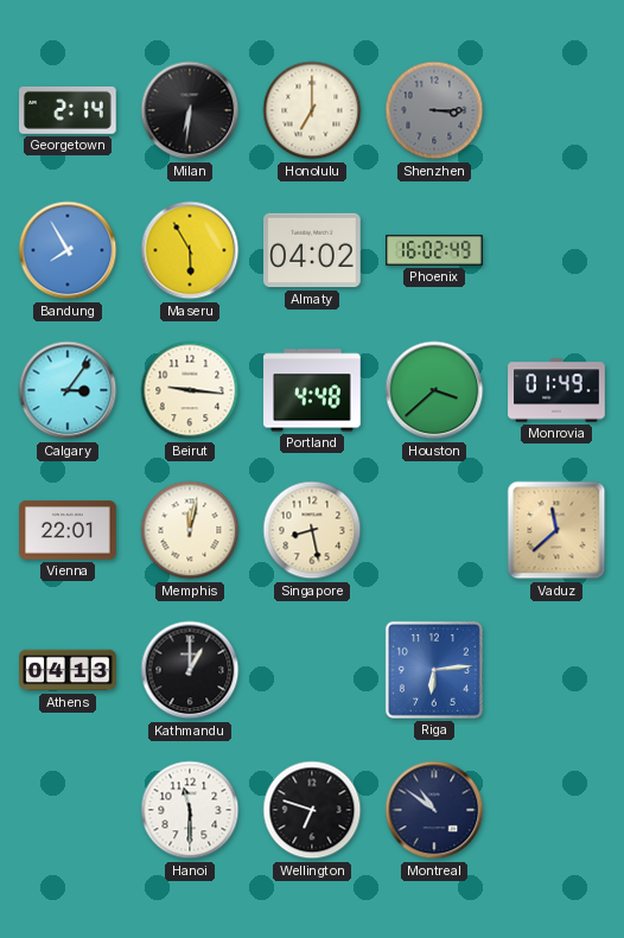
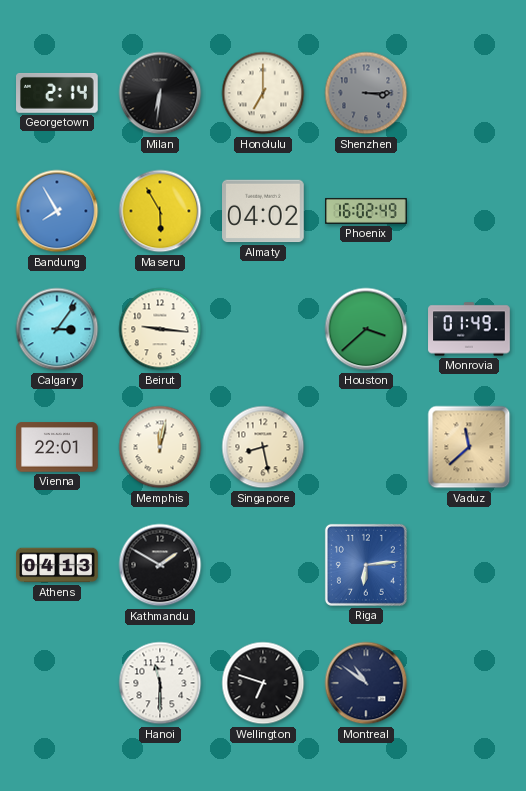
Portland: 4:48 -> none (313, 390)
Kathmandu: 1:00 -> 1:50 (160, 565)
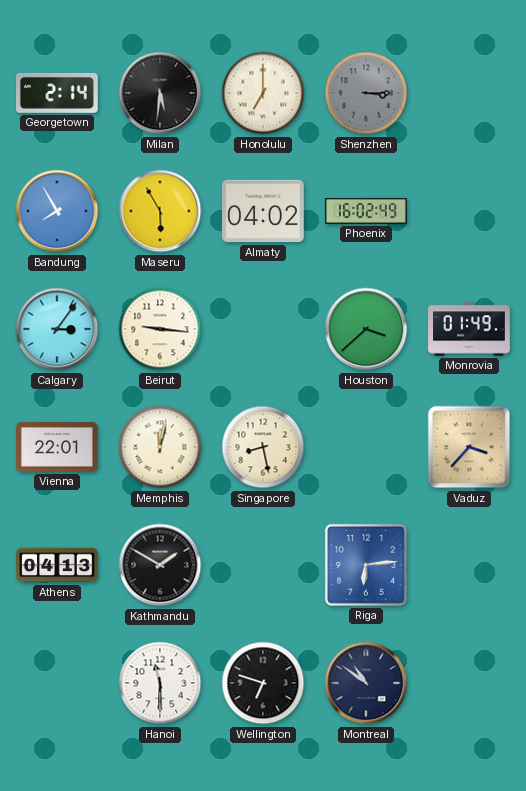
Milan: 6:31 -> 5:31 (160, 93)
Vaduz: 11:38 -> 3:37 (469, 447)
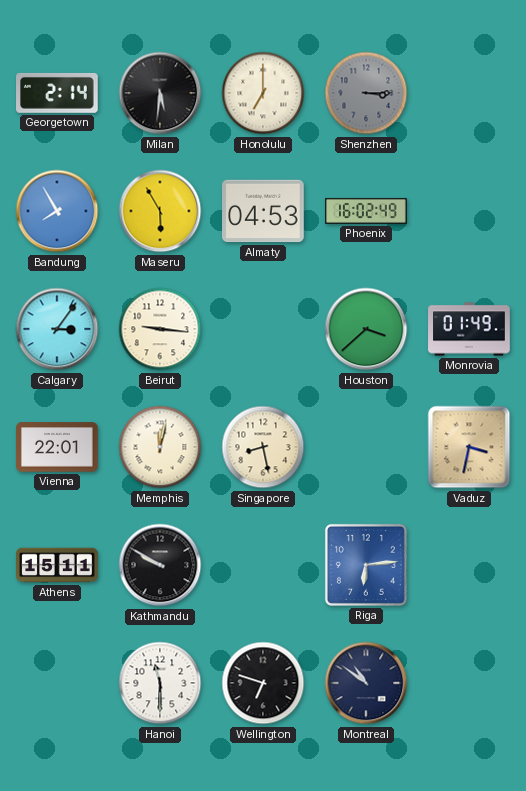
Almaty: 04:02 -> 04:53 (264, 211)
Vaduz: 3:37 -> 3:32 (469, 447)
Athens: 04:13 -> 15:11 (57, 565)
Kathmandu: 1:50 -> 9:50 (160, 565)
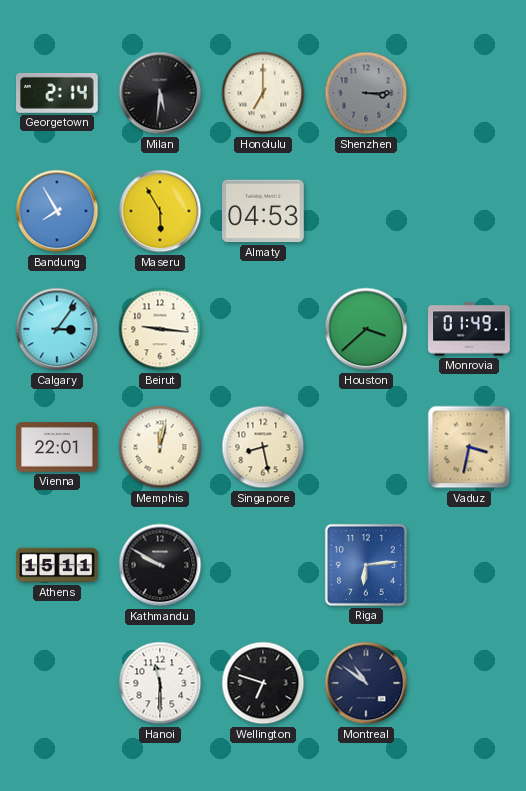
Phoenix: 16:02 -> none (366, 211)
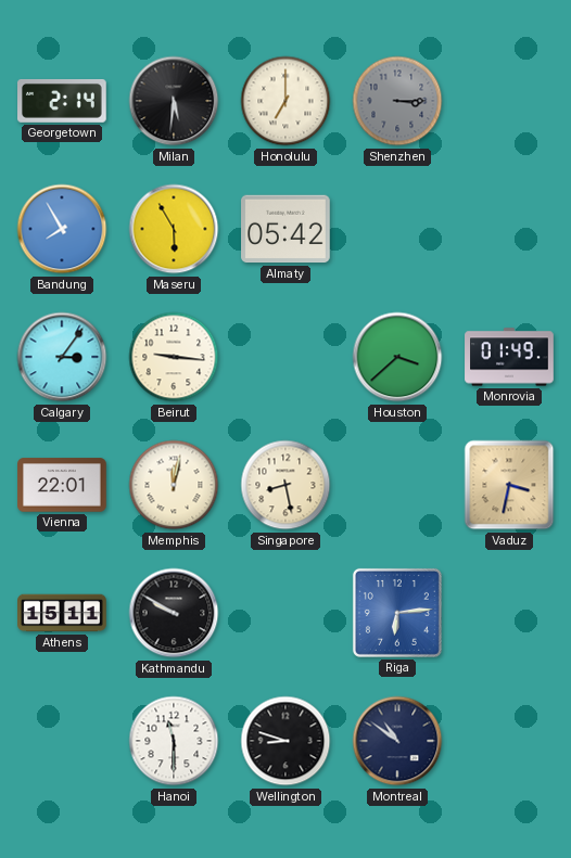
Almaty: 04:53 -> 05:42 (287, 229)
Wellington: 6:48 -> 8:48 (285, 741)
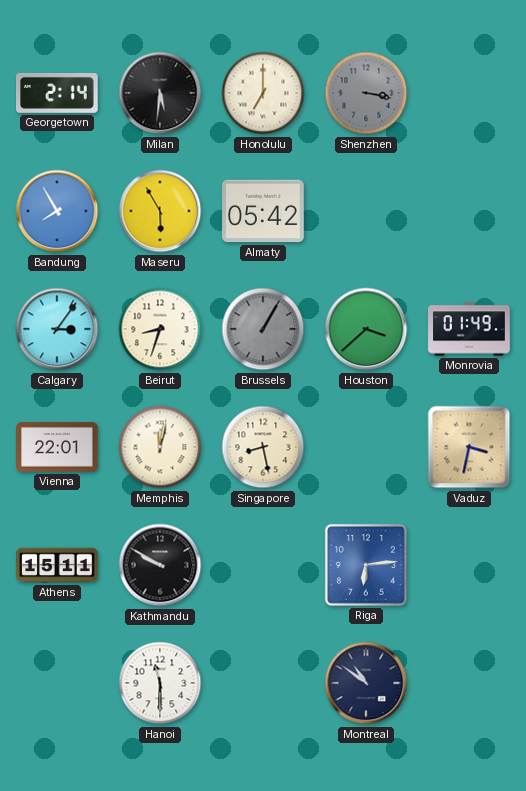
Shenzhen: 3:15 -> 3:17 (366, 93)
Beirut: 9:16 -> 8:33 (160, 329)
Brussels: none -> 1:05 (263, 329)
Wellington: 8:48 -> none (285, 741)
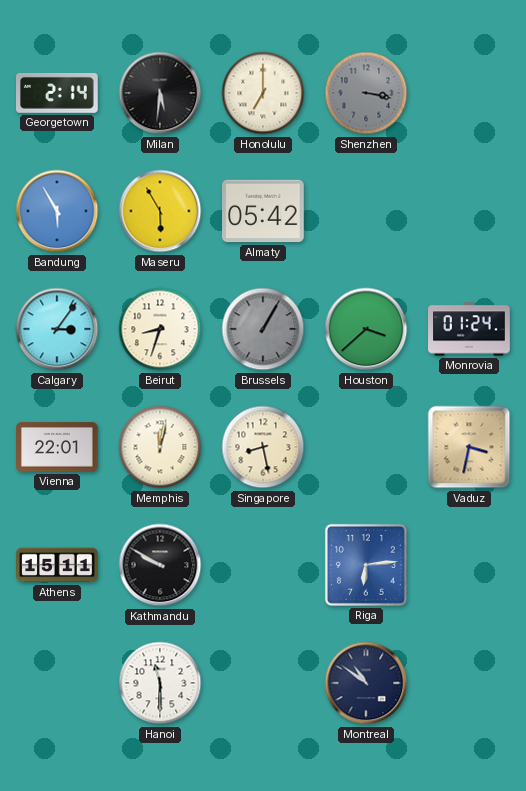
Bandung: 7:55 -> 5:55 (57, 211)
Monrovia: 01:49 -> 01:24 (469, 329)
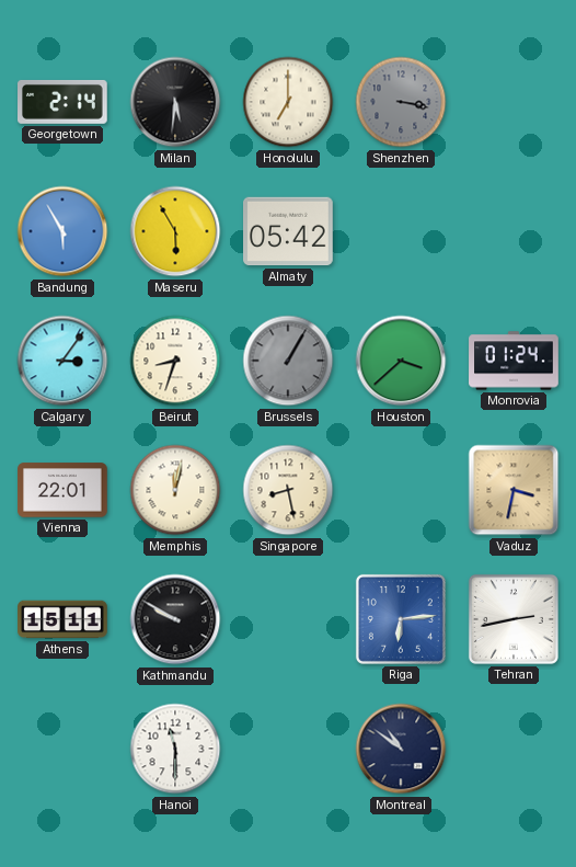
Tehran: none -> 2:43 (514, 619)
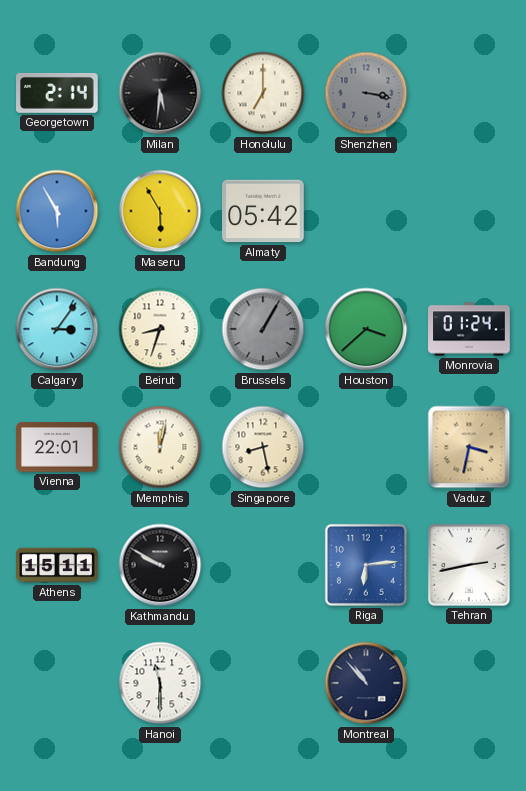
Montreal: 10:51 -> 10:53 (366, 683)
